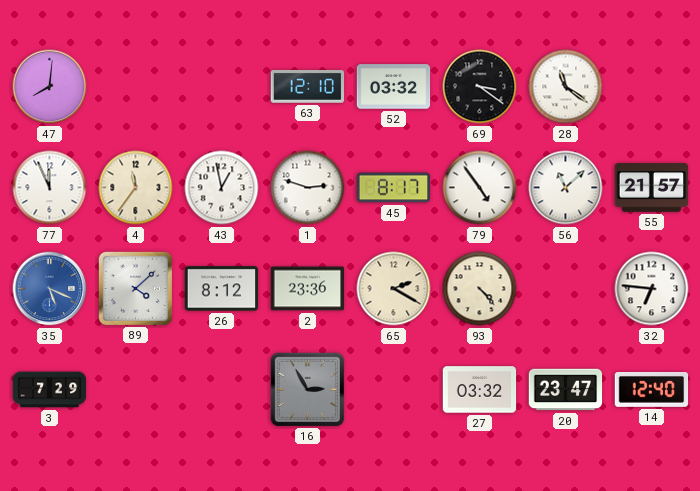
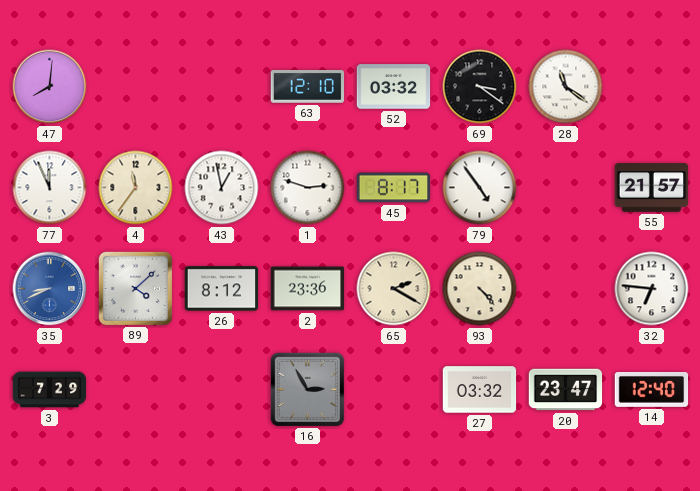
56: 11:08 -> none (566, 188)
35: 5:19 -> 8:41 (50, 289)
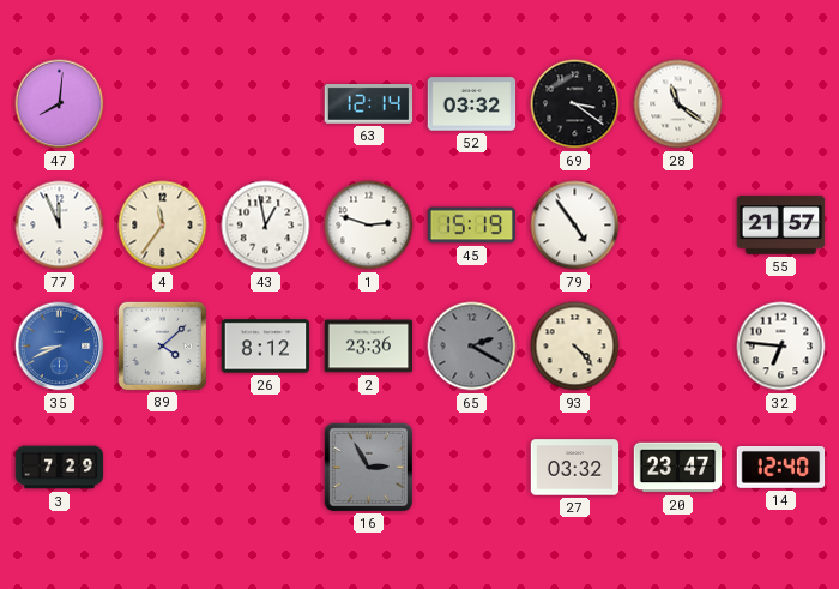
63: 12:10 -> 12:14 (369, 104)
45: 8:17 -> 15:19 (472, 226)
65 dial: cream -> grey (472, 347)
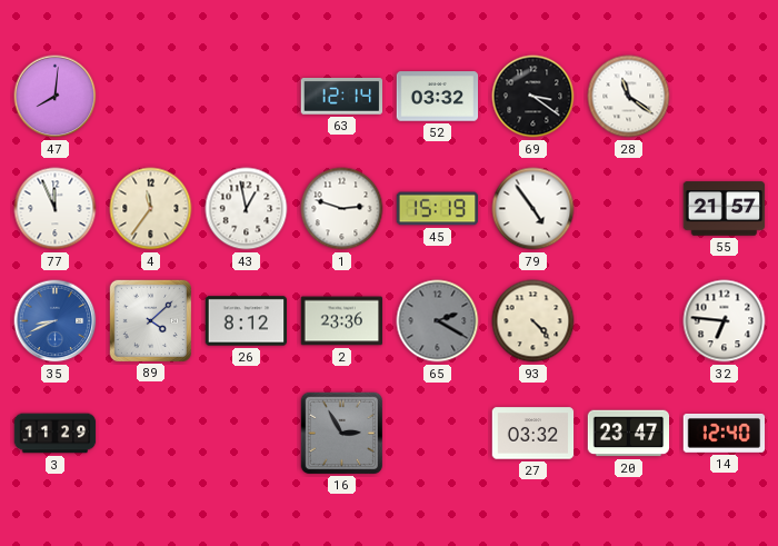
3: 7:29 -> 11:29 (56, 434)
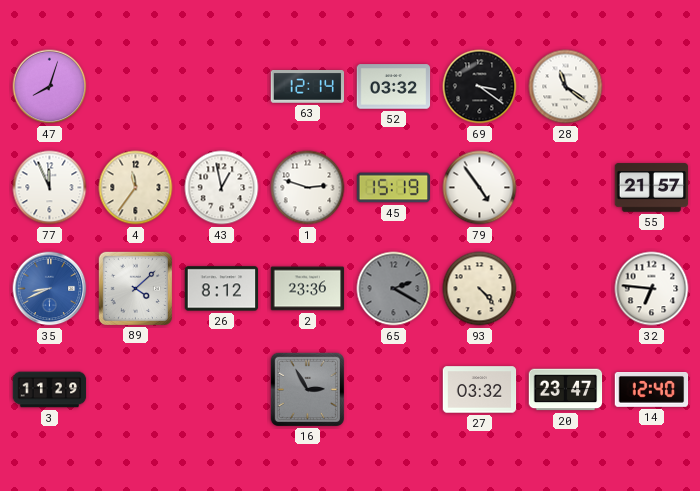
47: 8:01 -> 8:03 (50, 87)
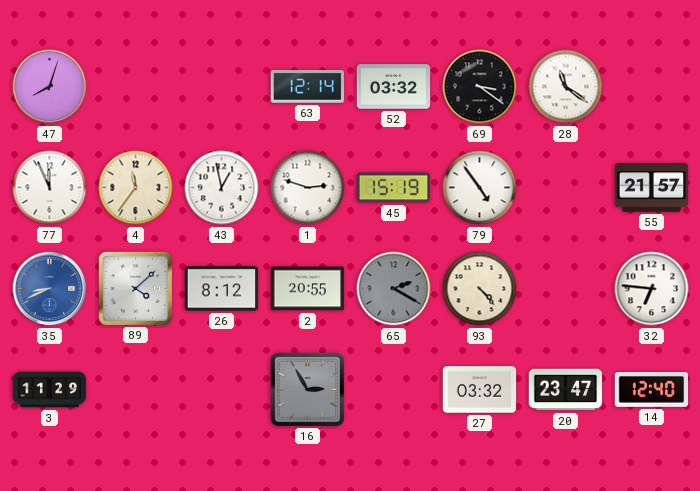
2: 23:36 -> 20:55 (308, 289)
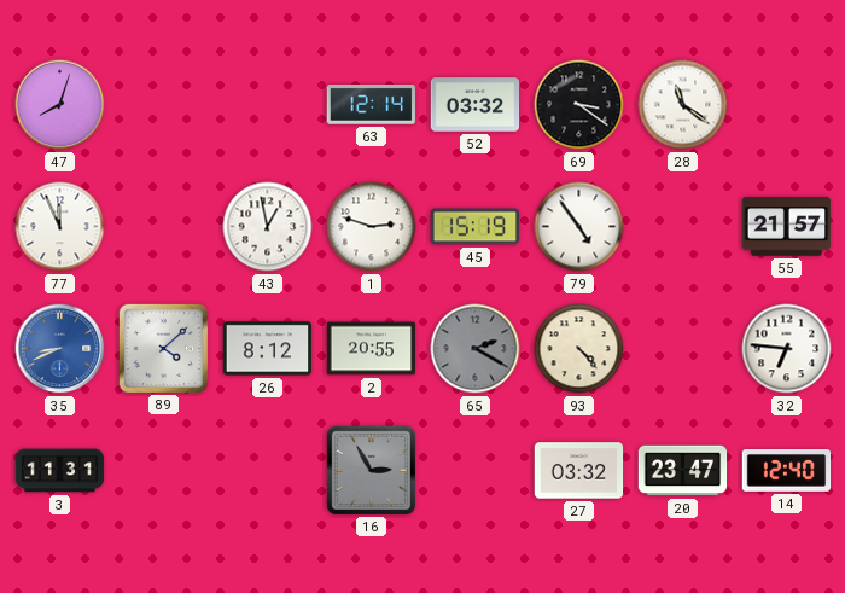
4: 11:36 -> none (136, 188)
3: 11:29 -> 11:31 (60, 471)
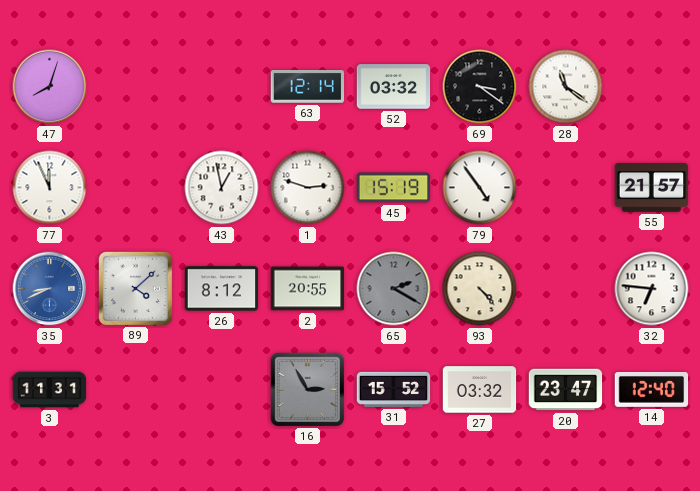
31: none -> 15:52 (394, 389)
